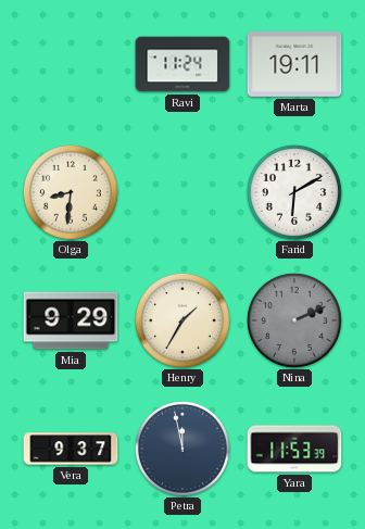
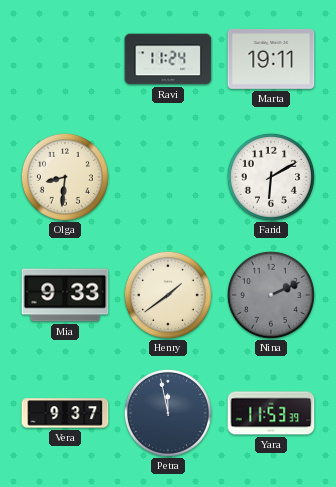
Mia: 9:29 -> 9:33 (65, 295)
Henry: 1:35 -> 1:39 (168, 295)
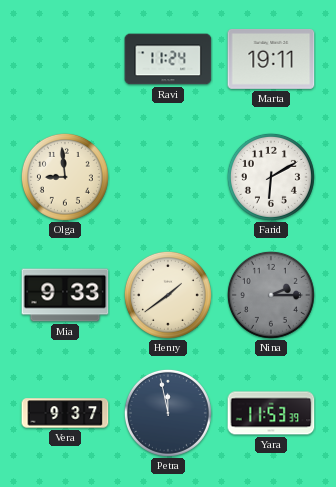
Olga: 8:31 -> 8:59 (65, 177)
Nina: 2:11 -> 2:15 (271, 295)
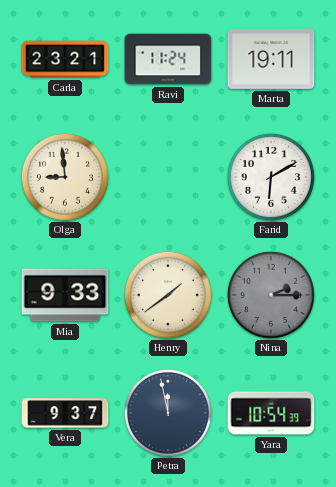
Carla: none -> 23:21 (65, 59)
Yara: 11:53 -> 10:54 (271, 413)
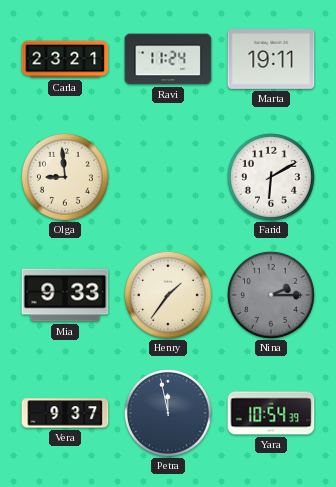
Henry: 1:39 -> 1:36 (168, 295)
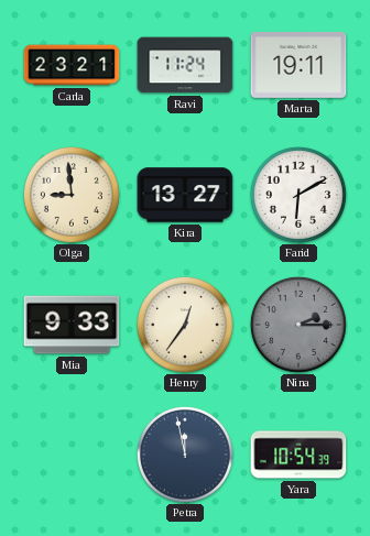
Kira: none -> 13:27 (185, 195)
Henry: 1:36 -> 12:36 (185, 325)
Vera: 9:37 -> none (65, 413)
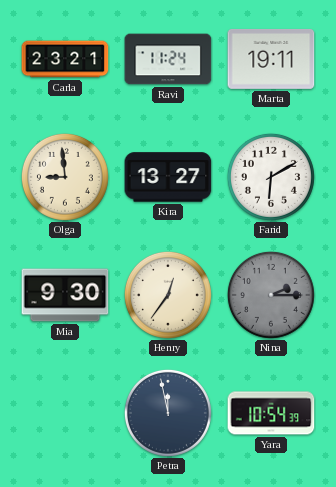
Mia: 9:33 -> 9:30 (65, 295)
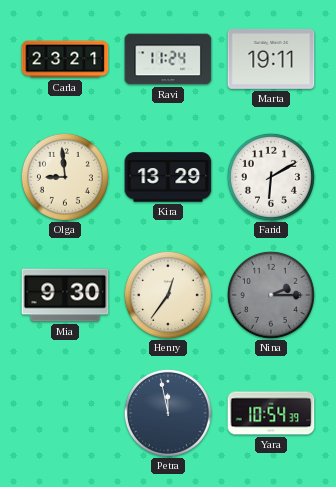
Kira: 13:27 -> 13:29 (168, 177)
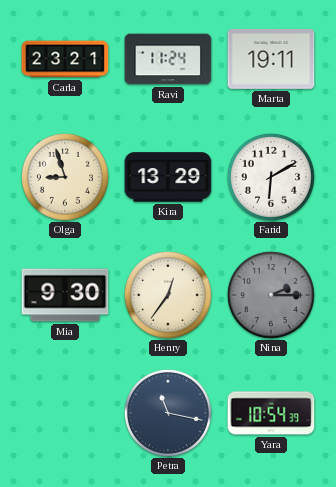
Olga: 8:59 -> 8:57 (65, 177)
Petra: 11:58 -> 11:17 (168, 413)
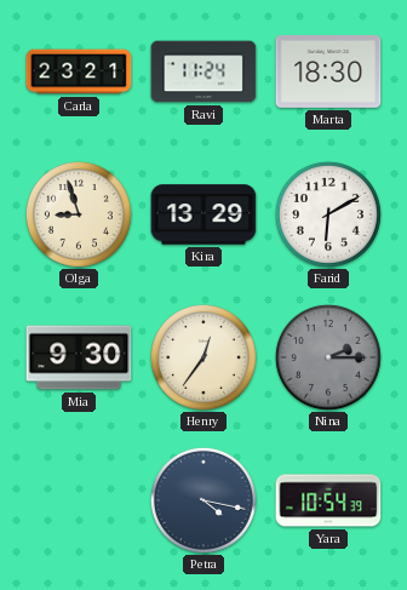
Marta: 19:11 -> 18:30 (328, 71)
Petra: 11:17 -> 4:17 (203, 500)
